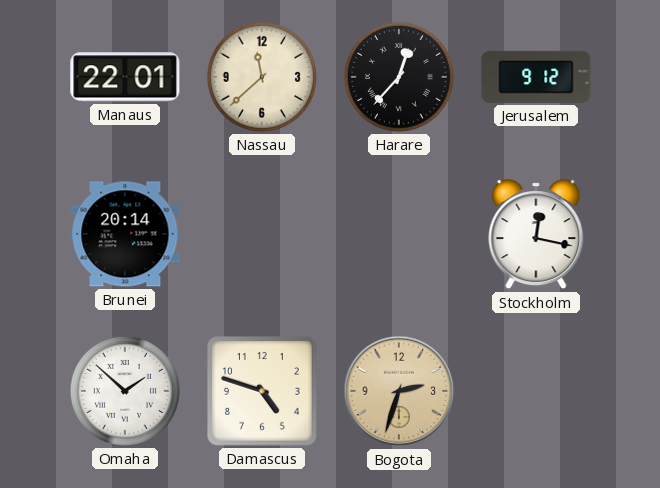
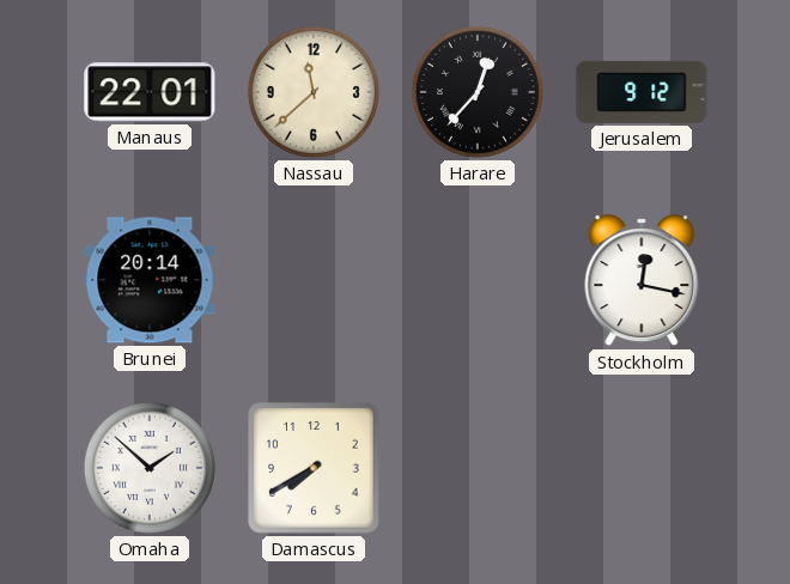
Damascus: 4:48 -> 7:40 (314, 468)
Bogota: 2:33 -> none (399, 391)
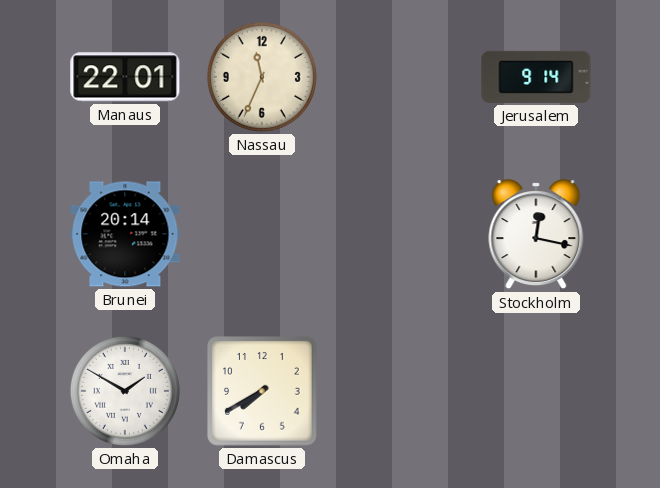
Nassau: 11:38 -> 11:34 (262, 77)
Harare: 12:37 -> none (478, 92)
Jerusalem: 9:12 -> 9:14 (536, 77)
Omaha: 1:52 -> 1:50 (125, 391)
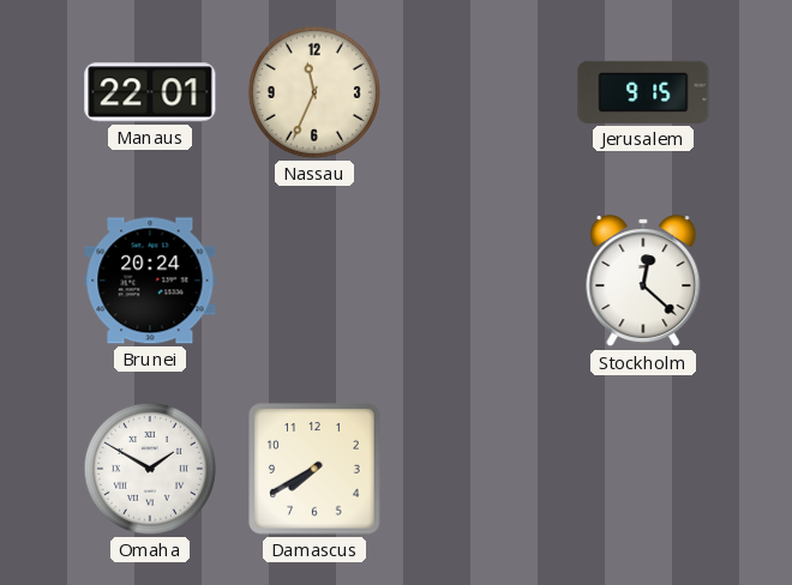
Jerusalem: 9:14 -> 9:15 (643, 92)
Brunei: 20:14 -> 20:24 (150, 281)
Stockholm: 12:17 -> 12:22 (643, 282)
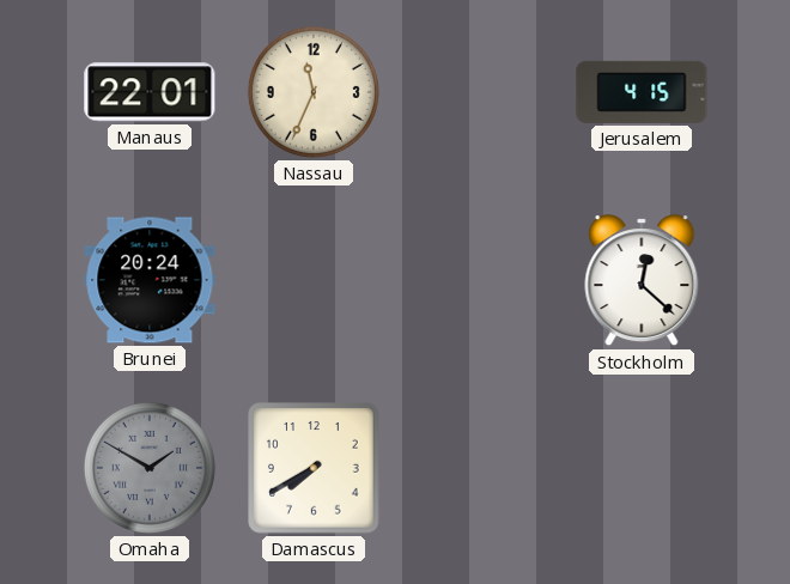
Jerusalem: 9:15 -> 4:15 (642, 92)
Omaha dial: white -> grey (150, 468)
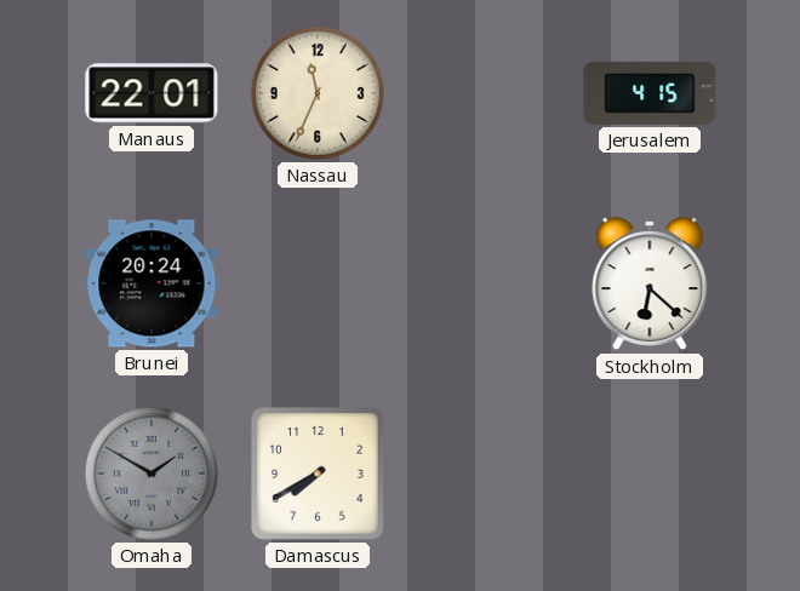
Stockholm: 12:22 -> 6:22 (650, 285)
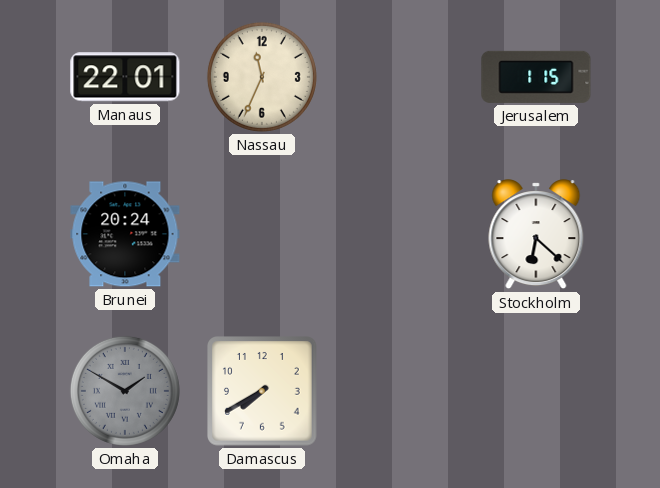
Jerusalem: 4:15 -> 1:15 (536, 77)
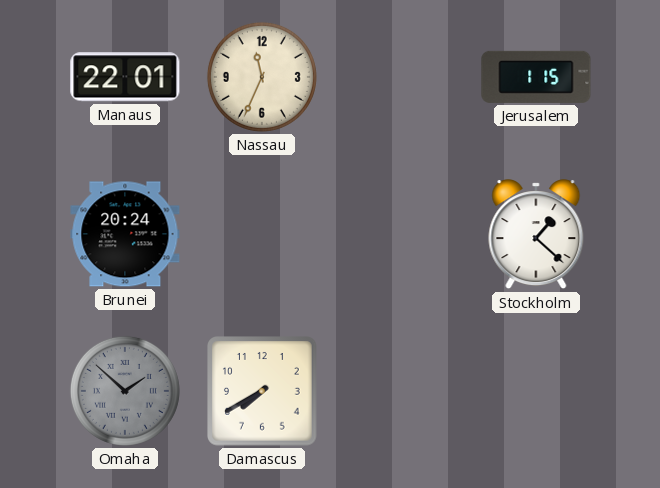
Stockholm: 6:22 -> 1:22 (536, 235)
Omaha: 1:50 -> 1:52 (125, 391)
